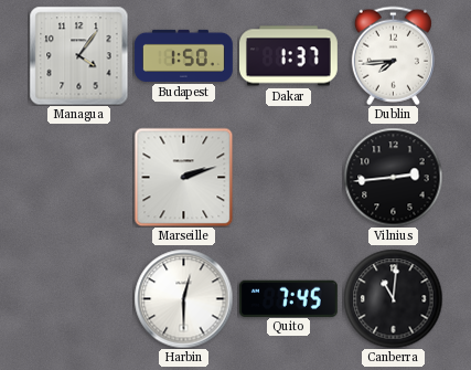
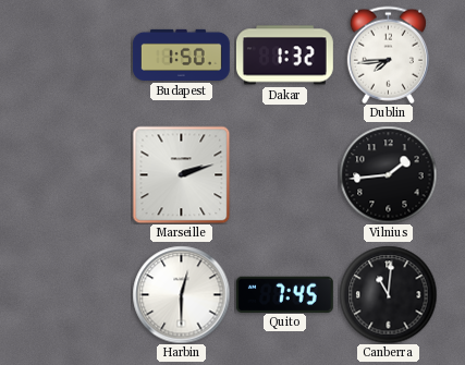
Managua: 4:06 -> none (78, 55)
Dakar: 1:37 -> 1:32 (284, 56)
Vilnius: 2:44 -> 1:44 (388, 174)
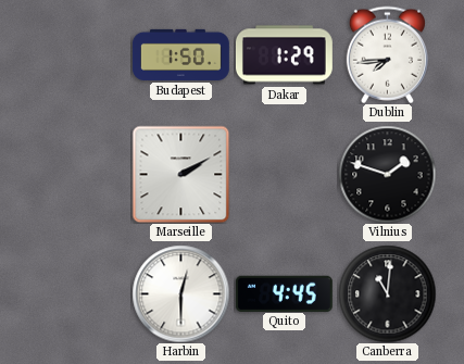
Dakar: 1:32 -> 1:29 (284, 55)
Marseille: 2:12 -> 2:10 (180, 174)
Vilnius: 1:44 -> 1:48 (387, 174)
Quito: 7:45 -> 4:45 (284, 293)
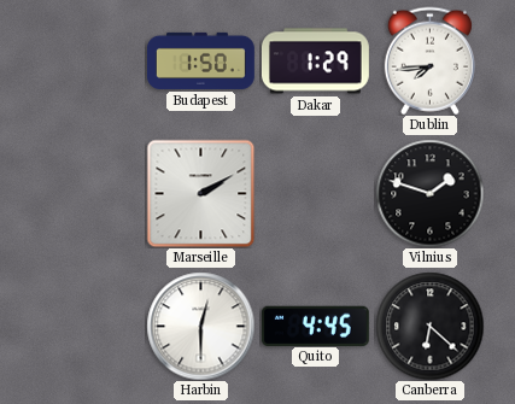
Canberra: 11:01 -> 6:22 (429, 326)
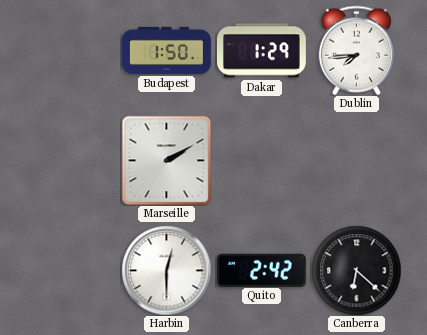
Vilnius: 1:48 -> none (429, 193)
Quito: 4:45 -> 2:42 (261, 270)
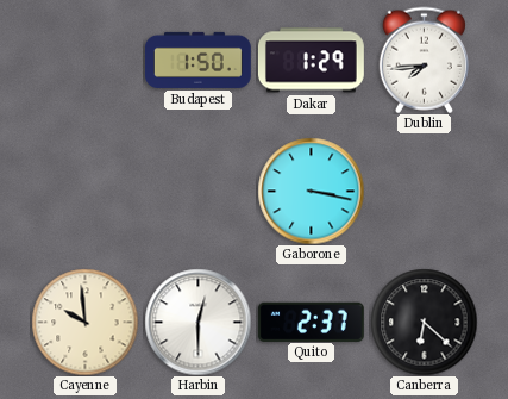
Marseille: 2:10 -> none (166, 160)
Gaborone: none -> 3:17 (311, 191)
Cayenne: none -> 9:59 (84, 322)
Quito: 2:42 -> 2:37 (311, 322)
